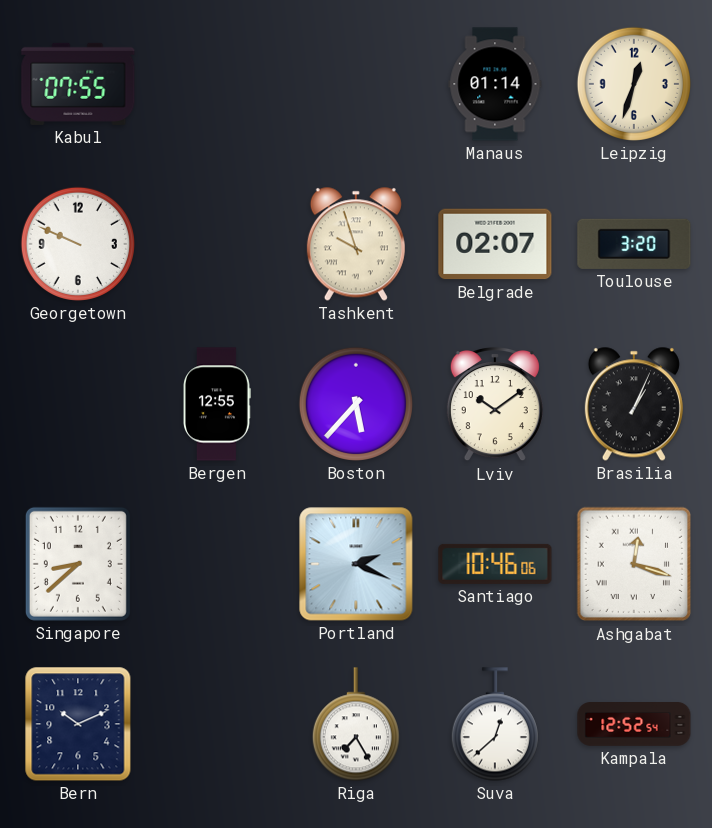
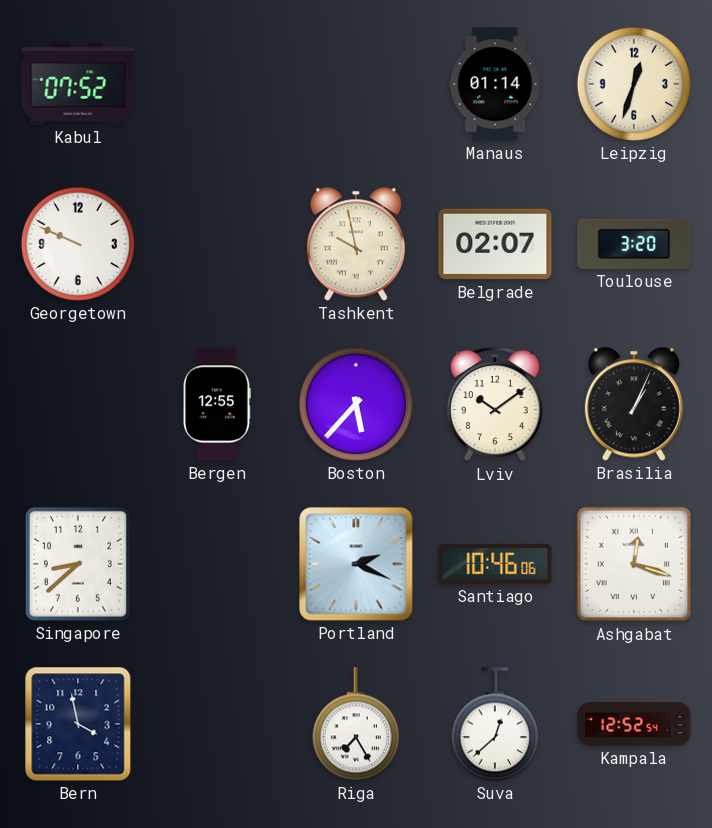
Kabul: 07:55 -> 07:52 (78, 84)
Tashkent: 9:57 -> 9:58 (356, 244)
Bern: 10:11 -> 3:58 (78, 724)
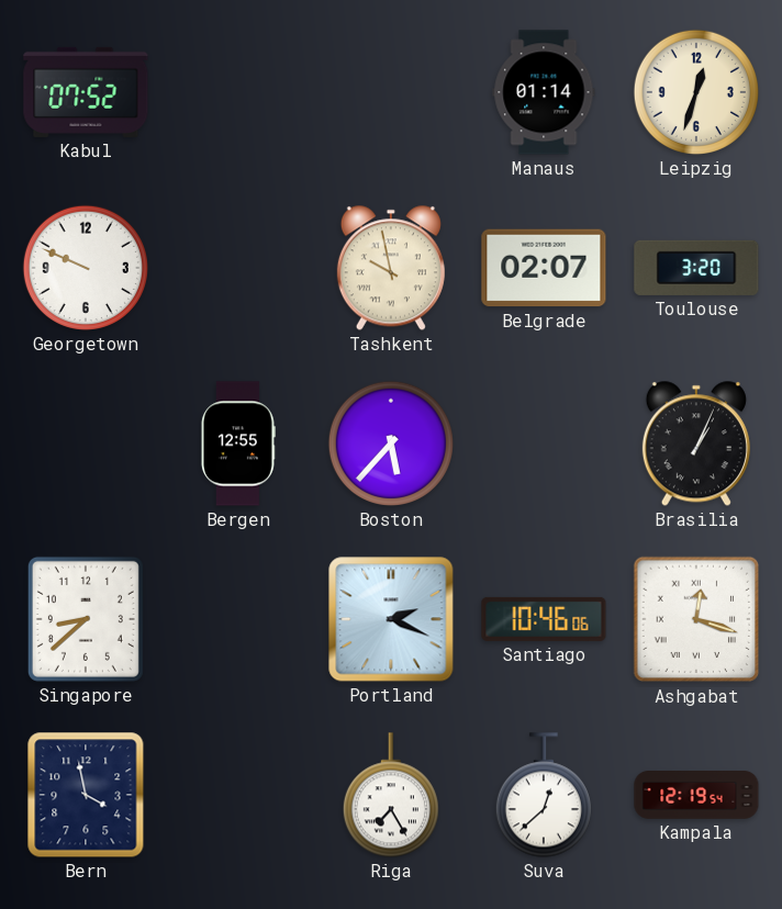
Lviv: 10:09 -> none (495, 405)
Kampala: 12:52 -> 12:19 (696, 796)
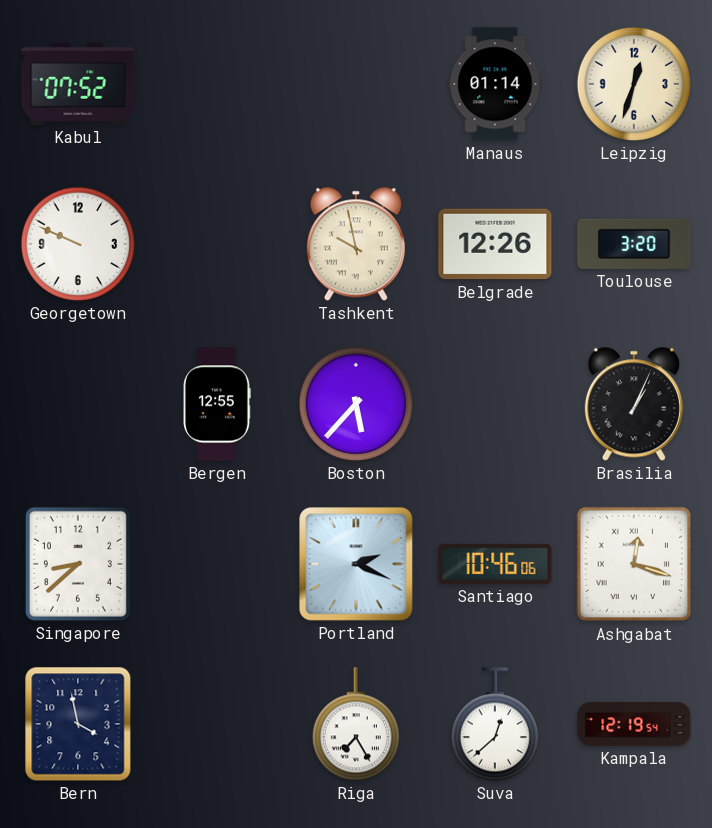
Belgrade: 02:07 -> 12:26 (495, 244)
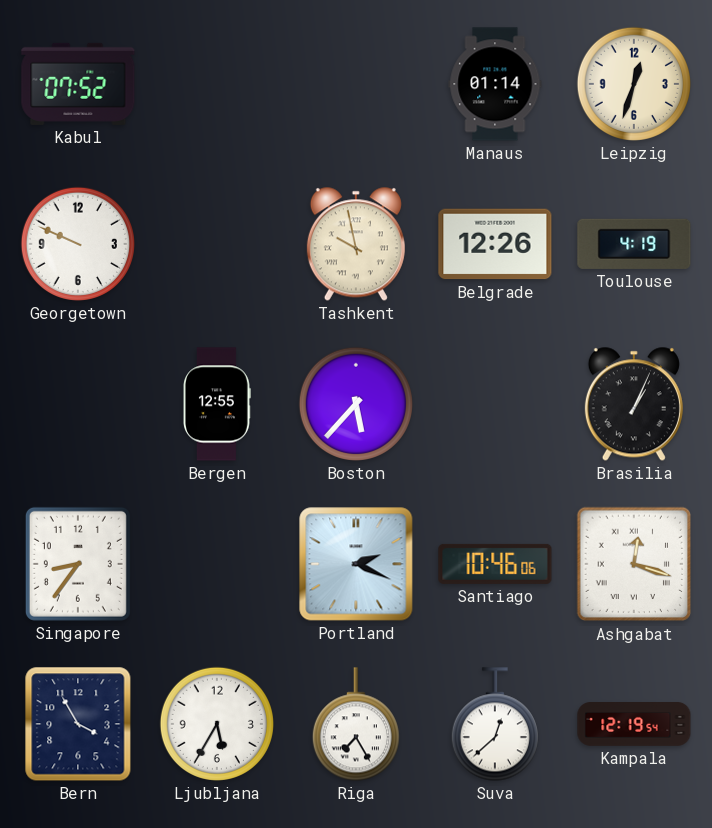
Toulouse: 3:20 -> 4:19 (634, 244)
Singapore: 8:38 -> 8:36 (78, 564)
Bern: 3:58 -> 3:55 (78, 724)
Ljubljana: none -> 5:35 (217, 724)
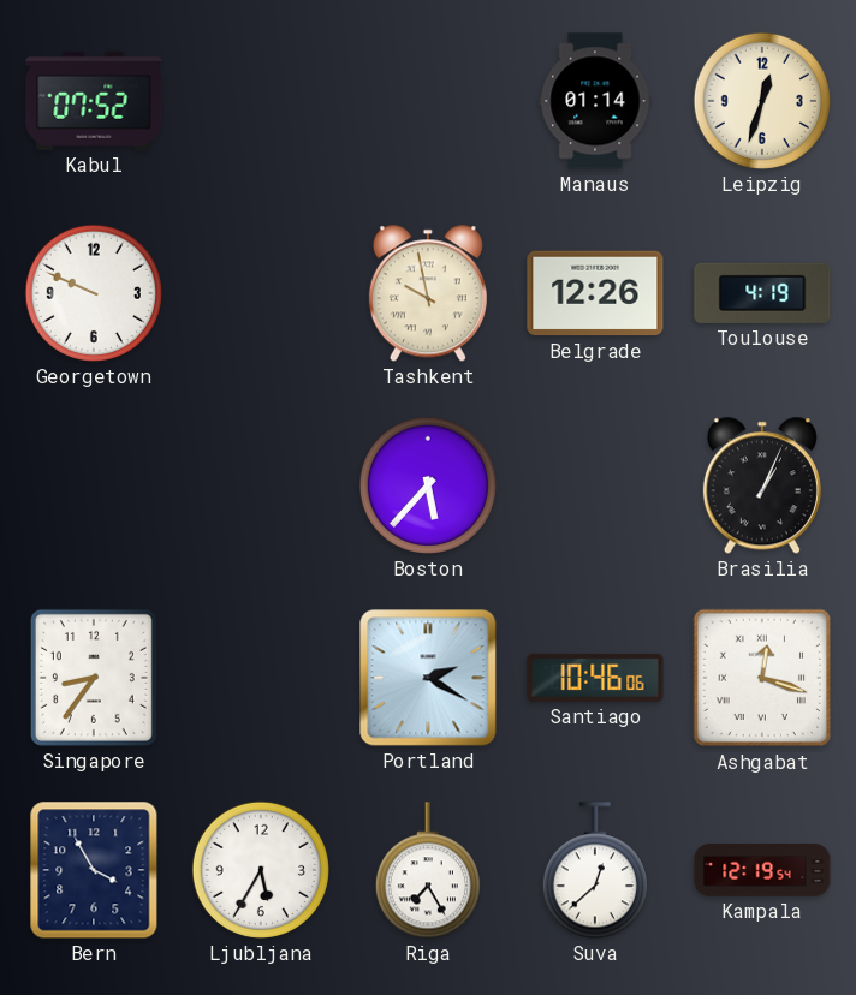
Bergen: 12:55 -> none (217, 404)
Portland: 2:19 -> 2:20 (428, 678)
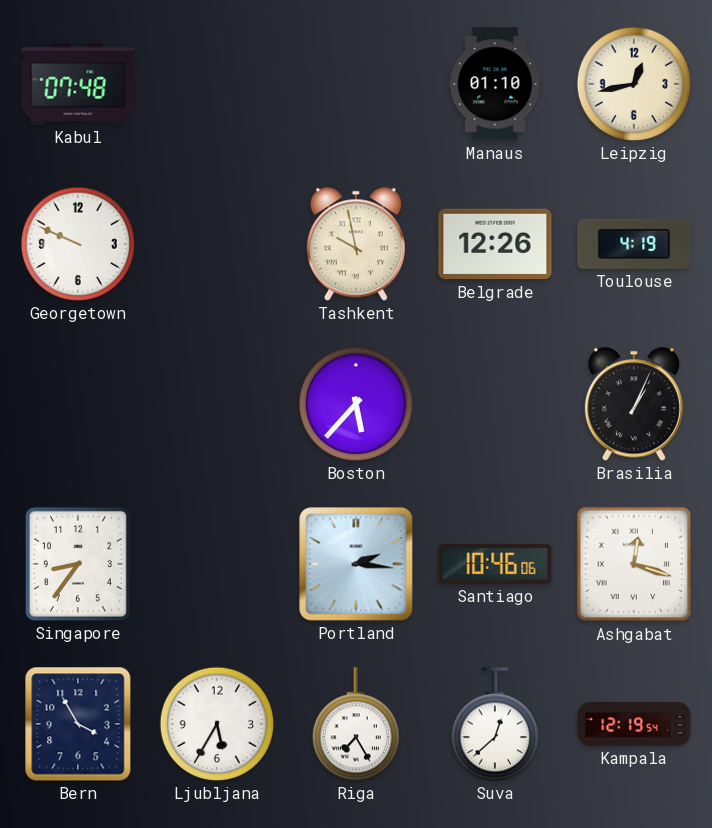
Kabul: 07:52 -> 07:48 (78, 84)
Manaus: 01:14 -> 01:10 (495, 84)
Leipzig: 12:33 -> 12:43 (634, 84)
Portland: 2:20 -> 2:16 (356, 564)
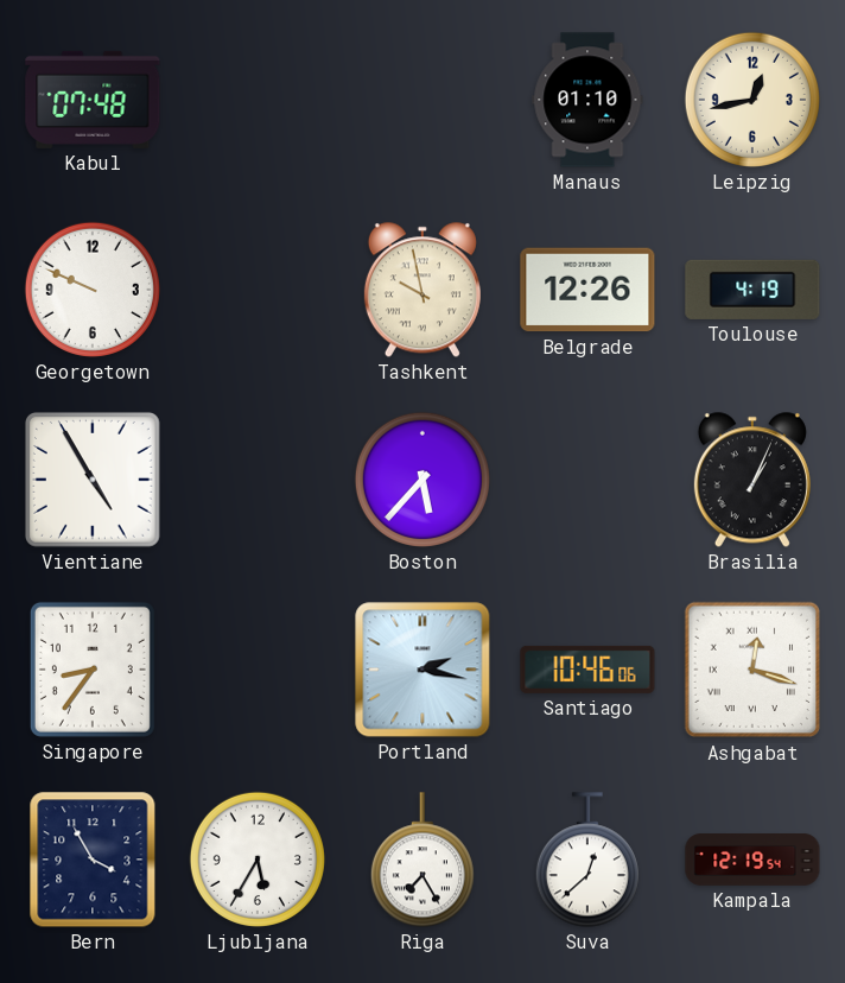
Vientiane: none -> 4:55 (93, 480)
Portland: 2:16 -> 2:17 (422, 670)
